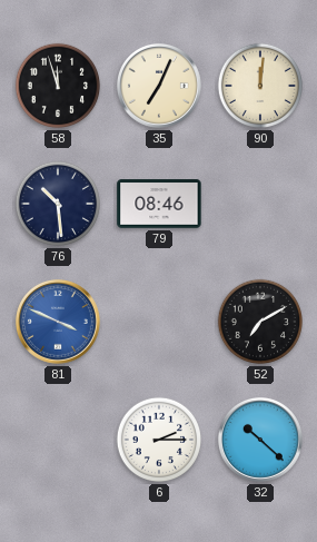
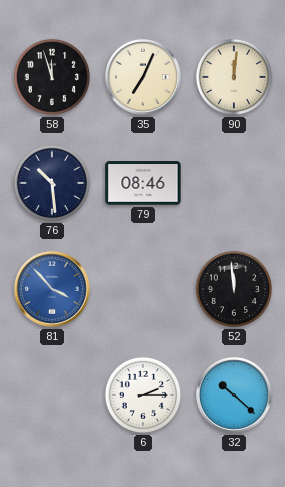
81: 3:49 -> 3:53 (52, 289)
52: 7:10 -> 11:59 (234, 289)
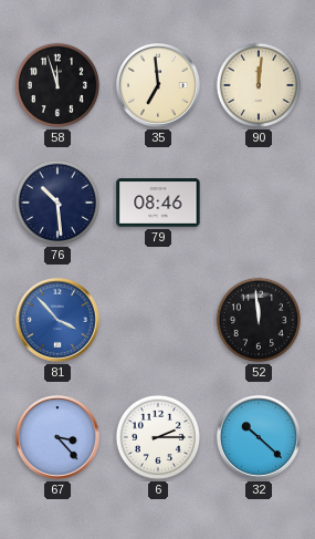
35: 7:04 -> 6:59 (158, 85)
67: none -> 3:23 (57, 437)
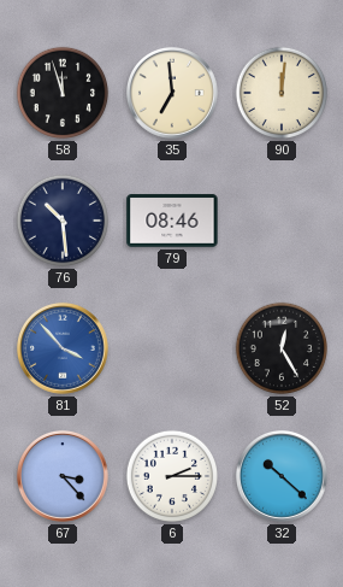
52: 11:59 -> 12:25 (282, 348)
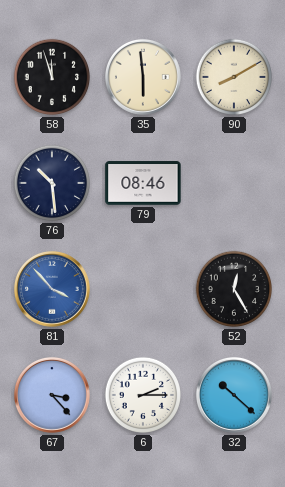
35: 6:59 -> 5:59 (143, 77)
90: 12:01 -> 8:10 (234, 77)
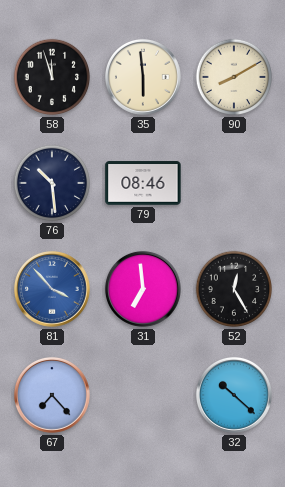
31: none -> 6:59 (143, 289)
67: 3:23 -> 7:23 (52, 395)
6: 2:15 -> none (143, 395)
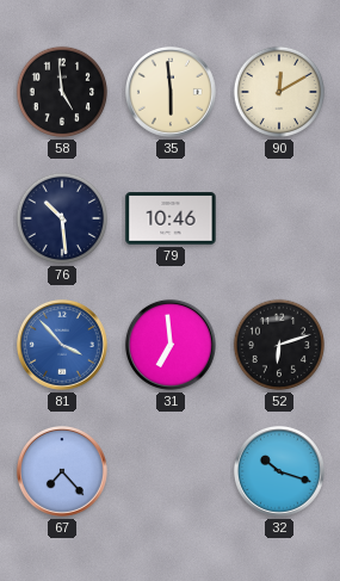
58: 11:57 -> 4:59 (62, 92)
90: 8:10 -> 12:10 (279, 92)
79: 08:46 -> 10:46 (171, 218)
52: 12:25 -> 6:12 (279, 345)
32: 10:22 -> 10:18 (279, 471)
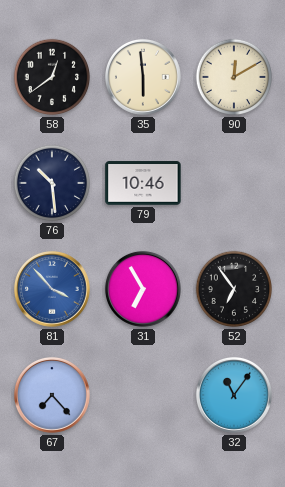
58: 4:59 -> 12:39 (52, 77)
31: 6:59 -> 6:55 (143, 289)
52: 6:12 -> 6:54 (234, 289)
32: 10:18 -> 11:06 (234, 395)
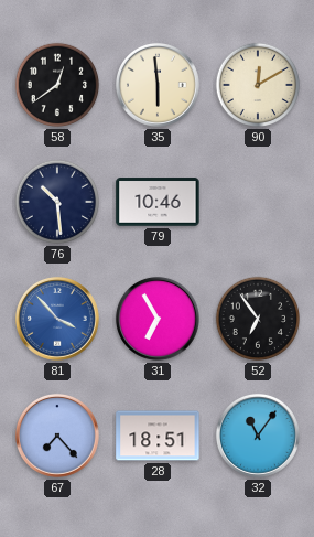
28: none -> 18:51 (158, 436)
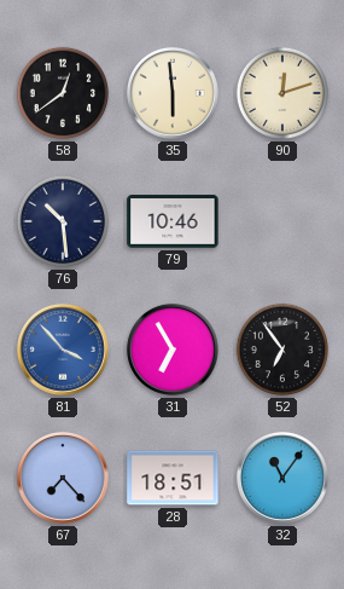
90: 12:10 -> 12:12 (282, 93)
